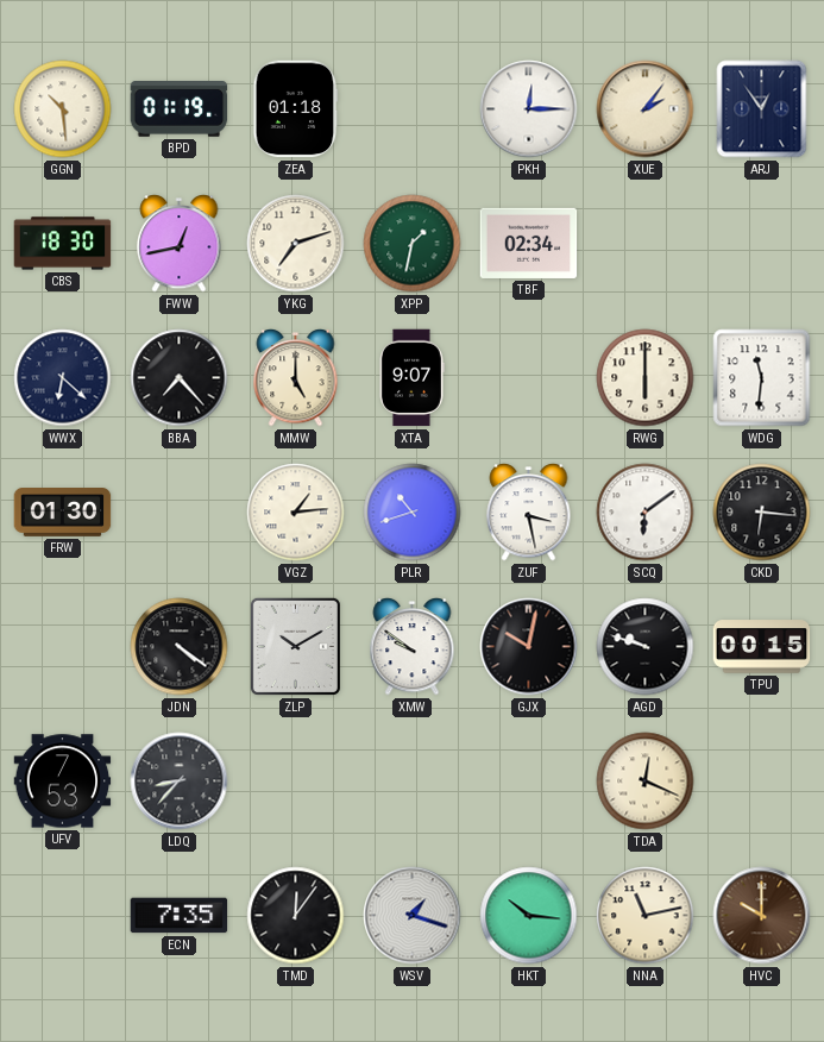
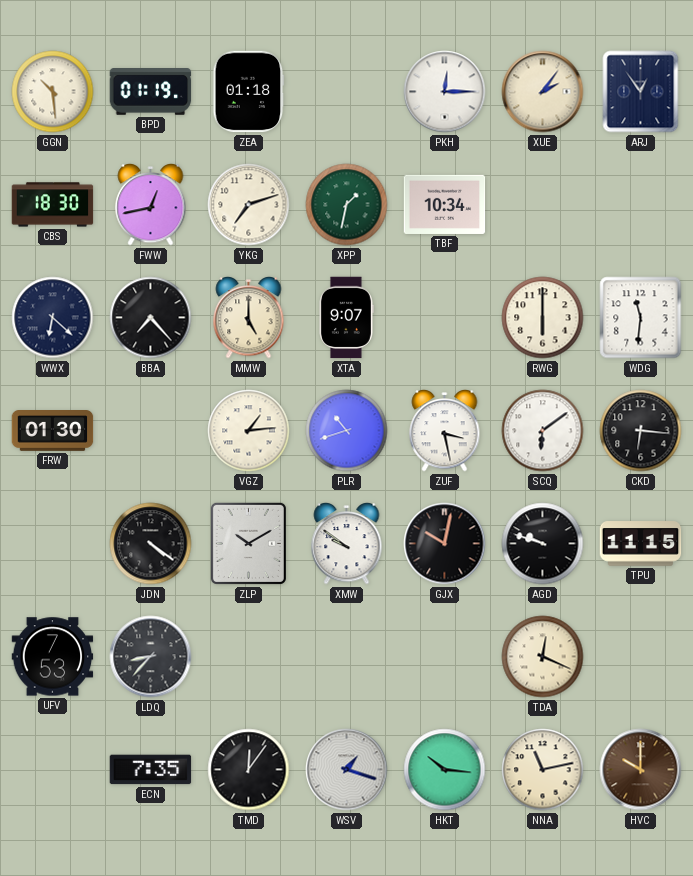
TBF: 02:34 -> 10:34 (445, 204)
TPU: 00:15 -> 11:15 (641, 544)
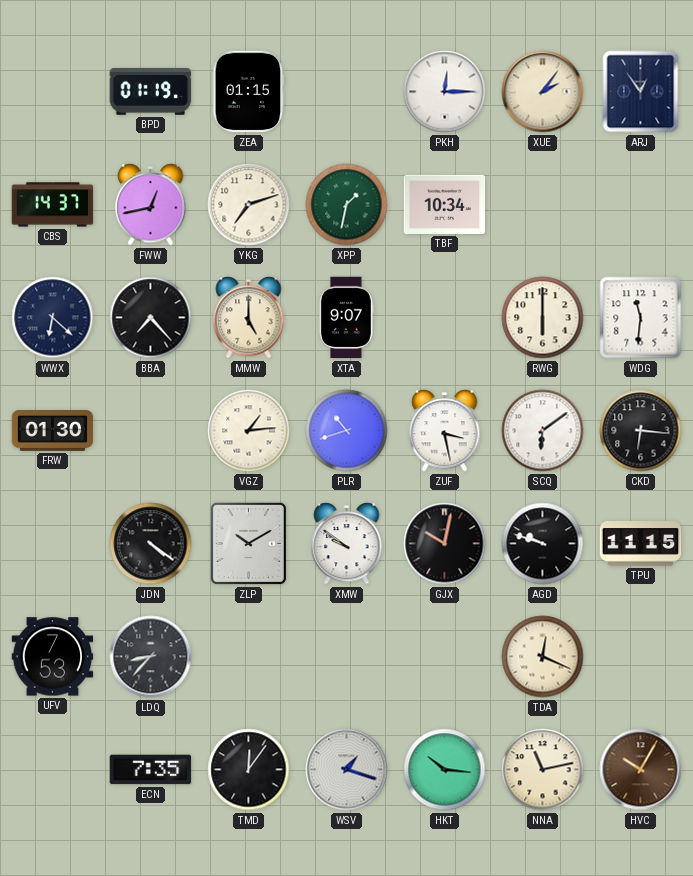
GGN: 10:29 -> none (53, 92)
ZEA: 01:18 -> 01:15 (249, 92)
CBS: 18:30 -> 14:37 (53, 205)
HVC: 10:00 -> 10:05 (641, 770)
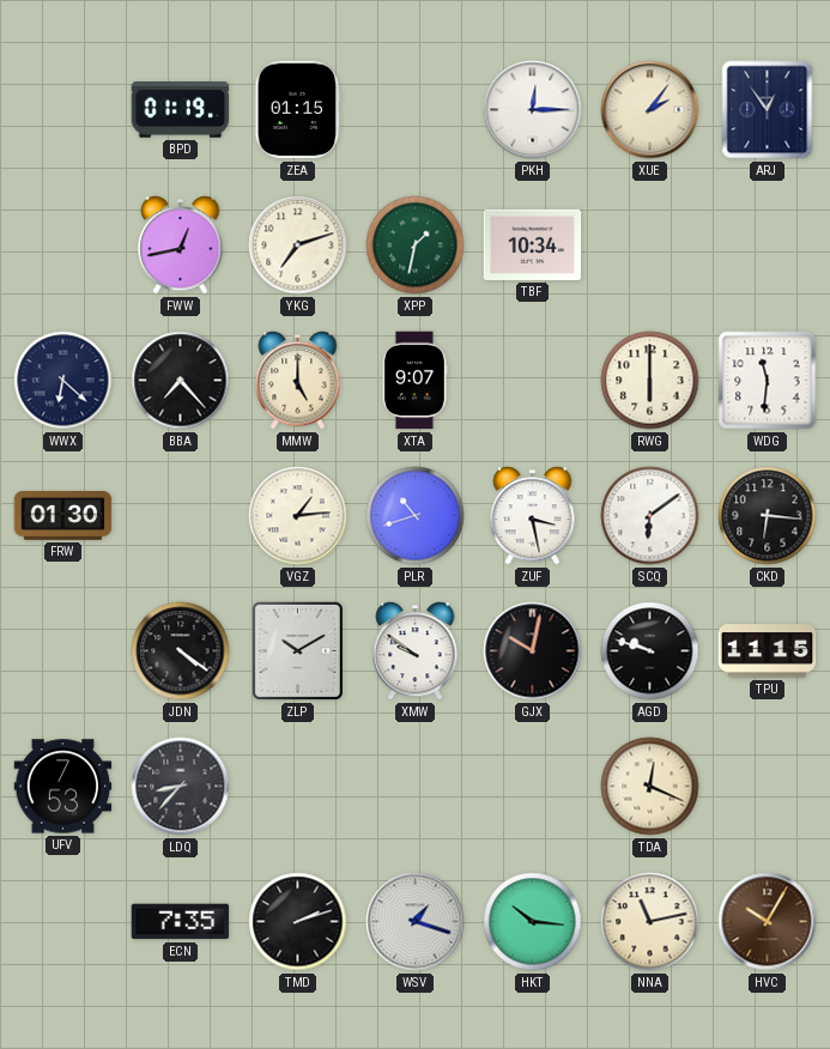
CBS: 14:37 -> none (53, 205)
TMD: 12:06 -> 2:12 (298, 922)
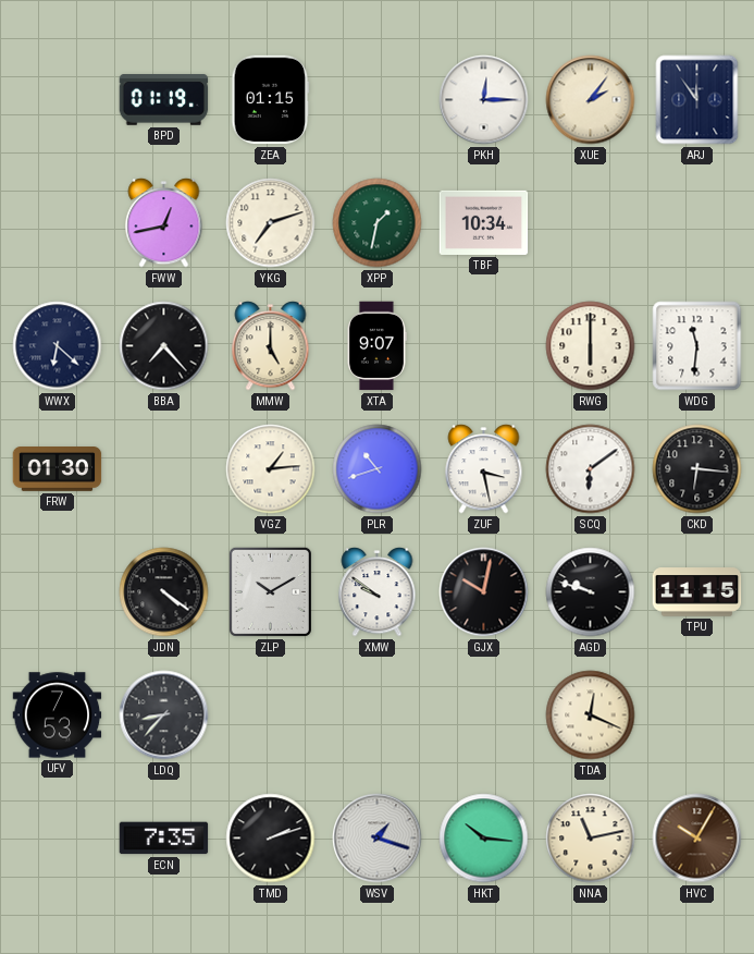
ARJ: 12:54 -> 11:54 (697, 100)
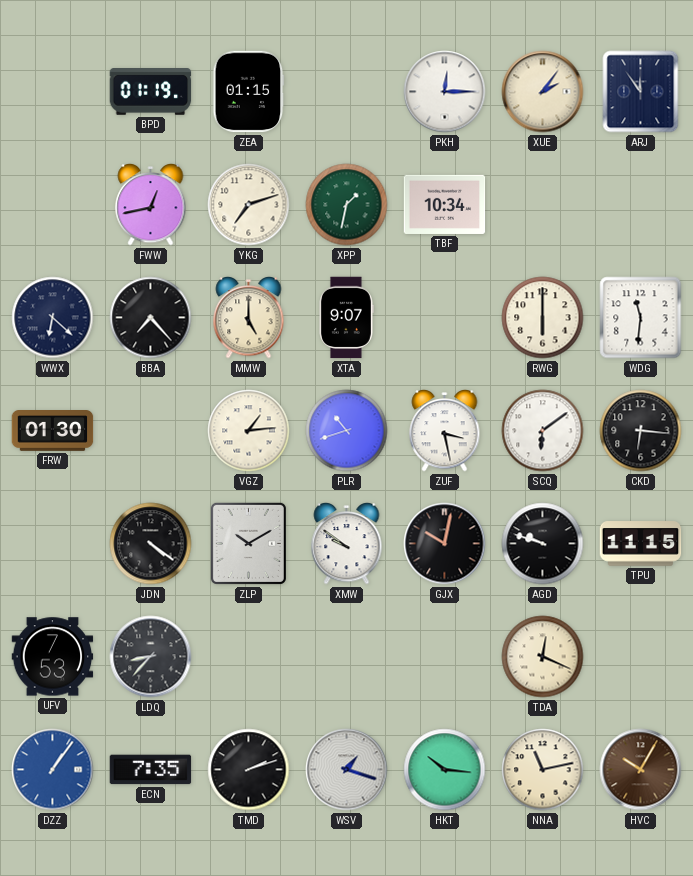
DZZ: none -> 1:06 (53, 770)
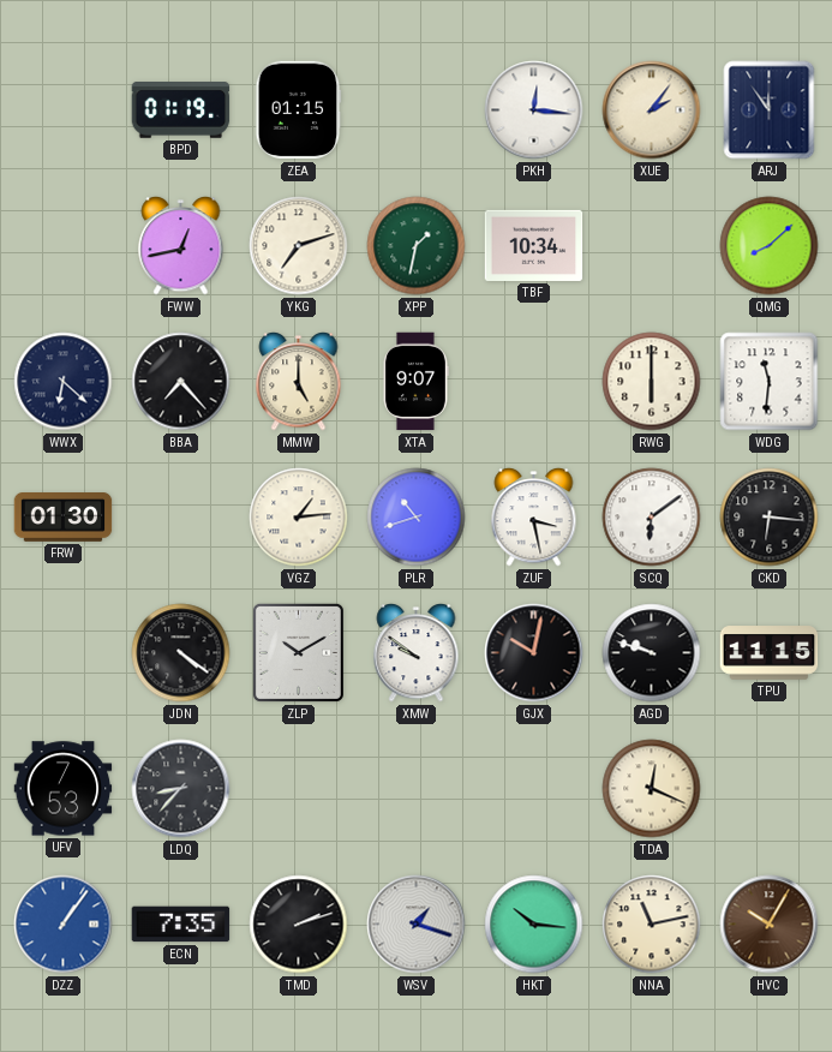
PKH: 12:15 -> 12:16 (534, 110)
QMG: none -> 8:08 (770, 246)
